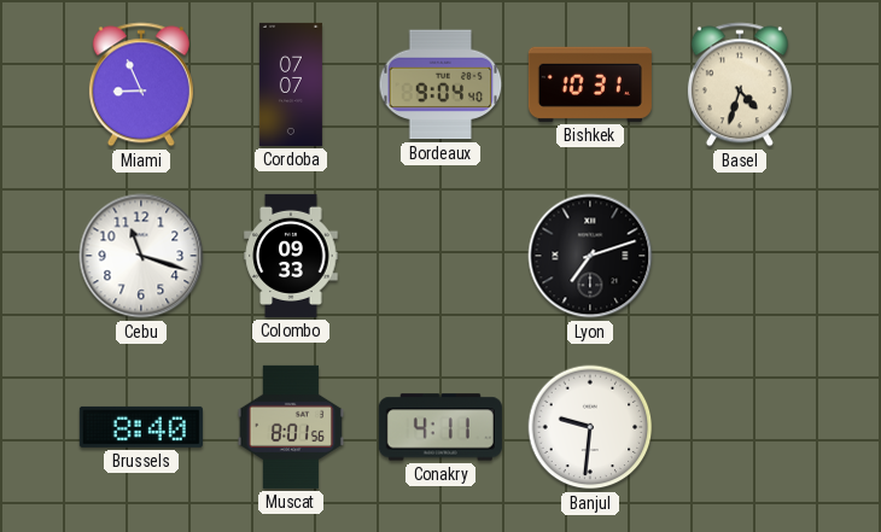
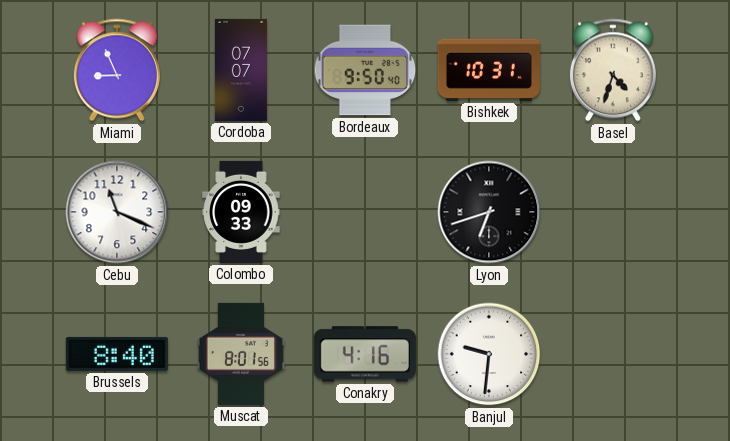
Bordeaux: 9:04 -> 9:50 (365, 70)
Cebu: 11:18 -> 11:19 (117, 212)
Lyon: 7:12 -> 6:42 (489, 212)
Conakry: 4:11 -> 4:16 (365, 354)
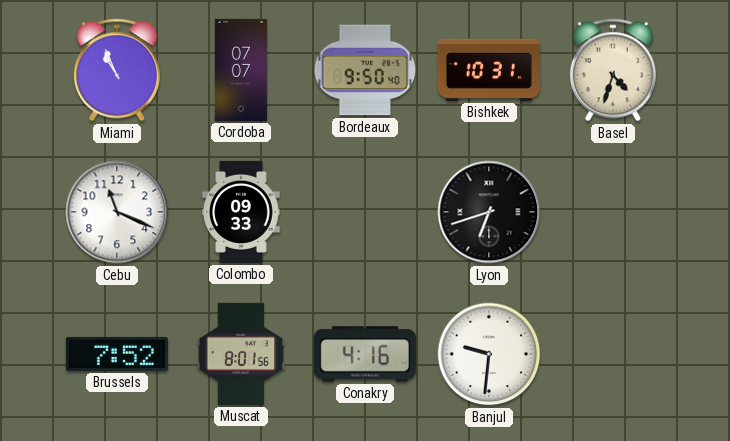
Miami: 8:56 -> 10:56 (117, 70)
Brussels: 8:40 -> 7:52 (117, 354)
